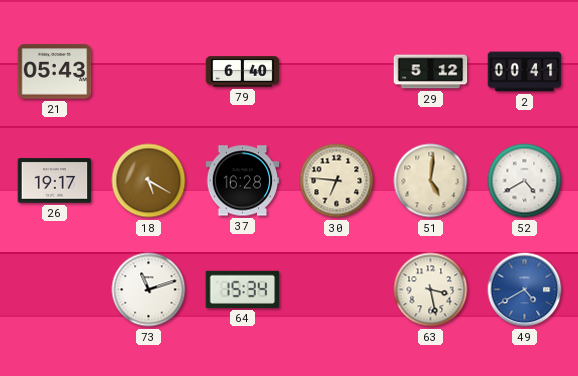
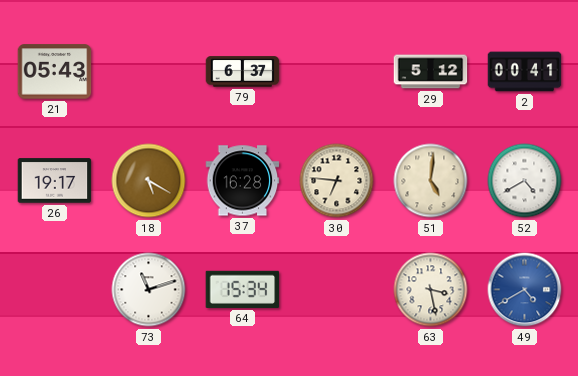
79: 6:40 -> 6:37 (243, 72)
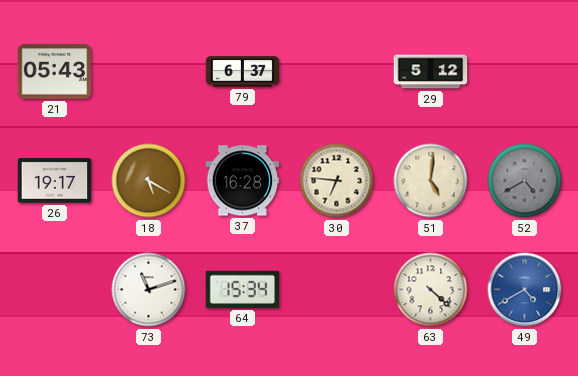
2: 00:41 -> none (525, 72)
52 dial: white -> grey (525, 181)
63: 3:28 -> 4:22 (431, 290)
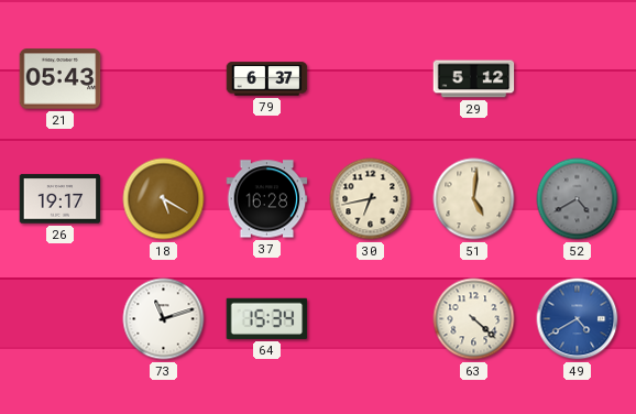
30: 6:46 -> 6:43 (371, 199)
